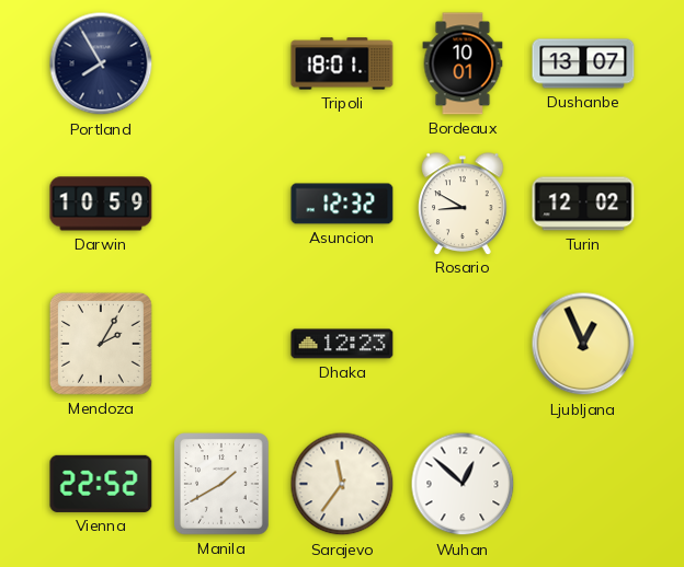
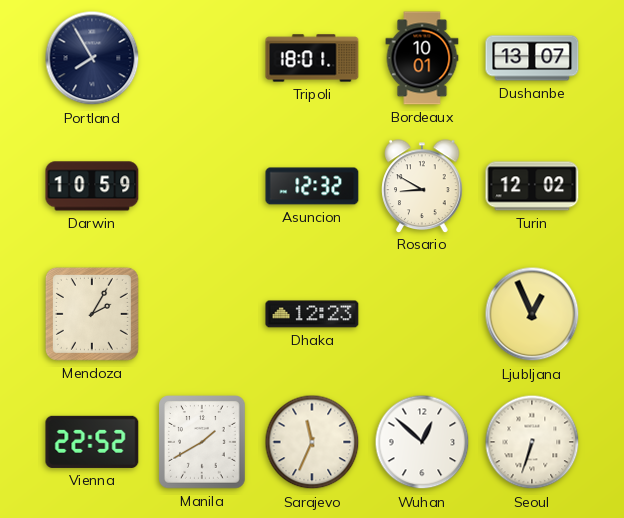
Sarajevo: 11:36 -> 11:34 (312, 442)
Seoul: none -> 6:33 (532, 442)
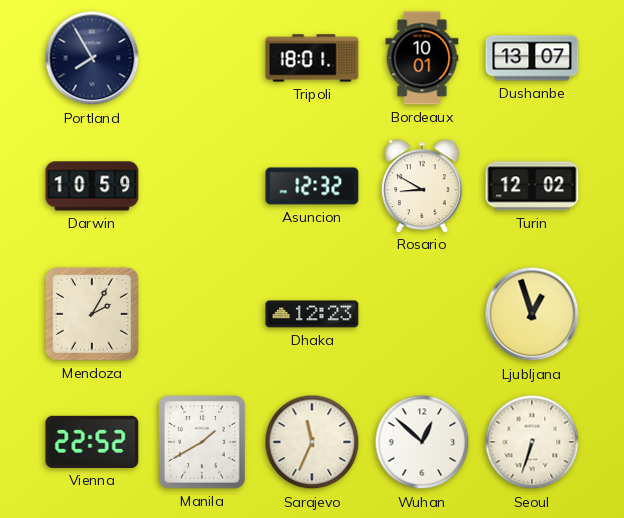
Ljubljana: 12:56 -> 12:57 (532, 314)
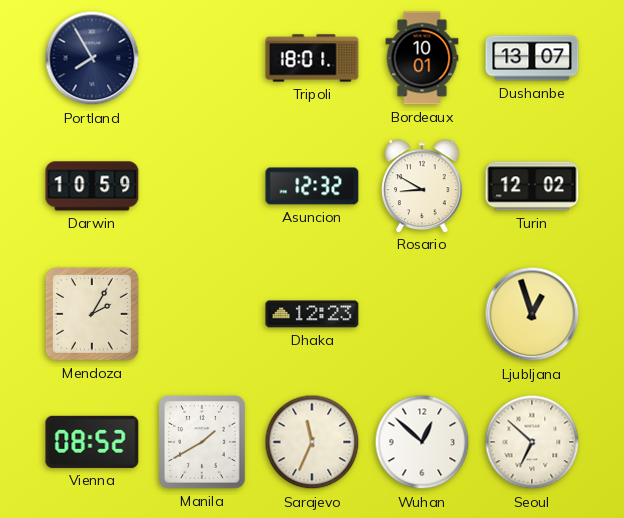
Vienna: 22:52 -> 08:52 (92, 442)
Seoul: 6:33 -> 6:52 (532, 442)
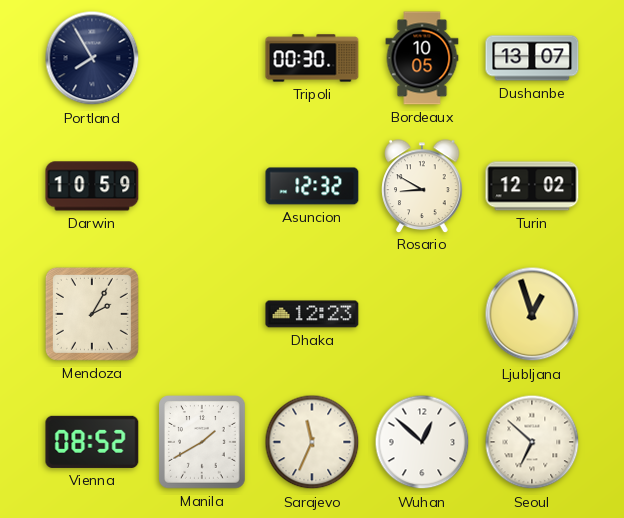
Tripoli: 18:01 -> 00:30 (312, 58)
Bordeaux: 10:01 -> 10:05 (422, 58)
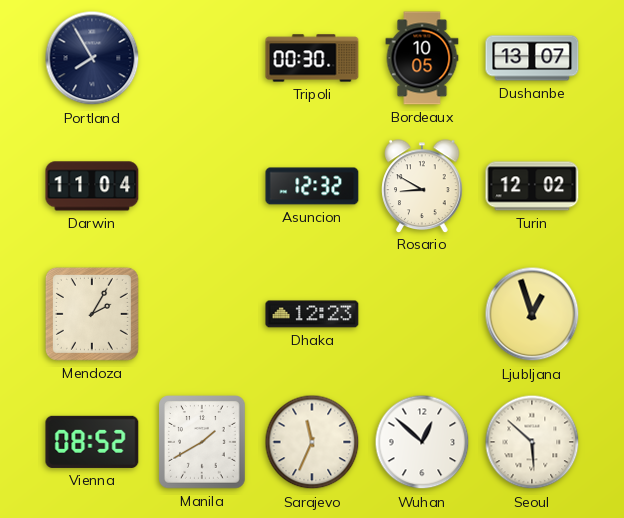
Darwin: 10:59 -> 11:04 (92, 186)
Seoul: 6:52 -> 5:52 (532, 442)
